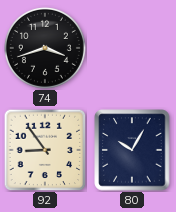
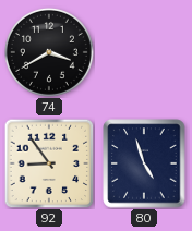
74: 3:42 -> 3:40 (49, 52)
80: 10:05 -> 4:57 (144, 163)
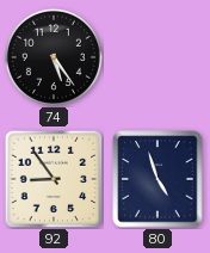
74: 3:40 -> 5:24 (54, 57)
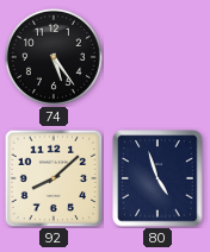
92: 8:54 -> 8:08 (54, 178)
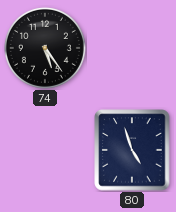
92: 8:08 -> none (54, 178)
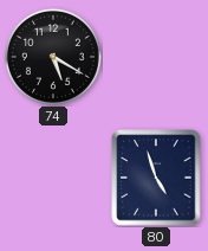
74: 5:24 -> 5:20 (53, 57)
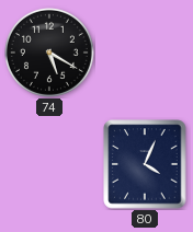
80: 4:57 -> 4:04 (145, 164)
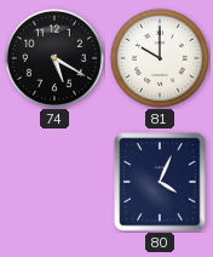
81: none -> 10:00 (160, 58)
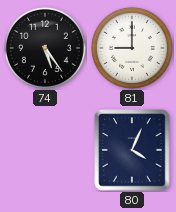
74: 5:20 -> 5:24 (45, 48)
81: 10:00 -> 9:00 (132, 48)
